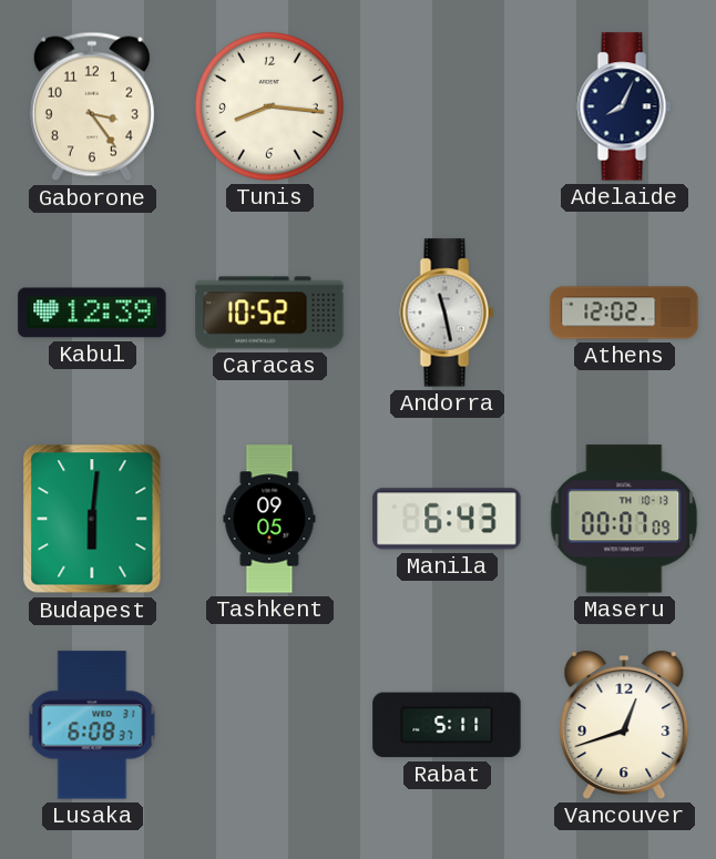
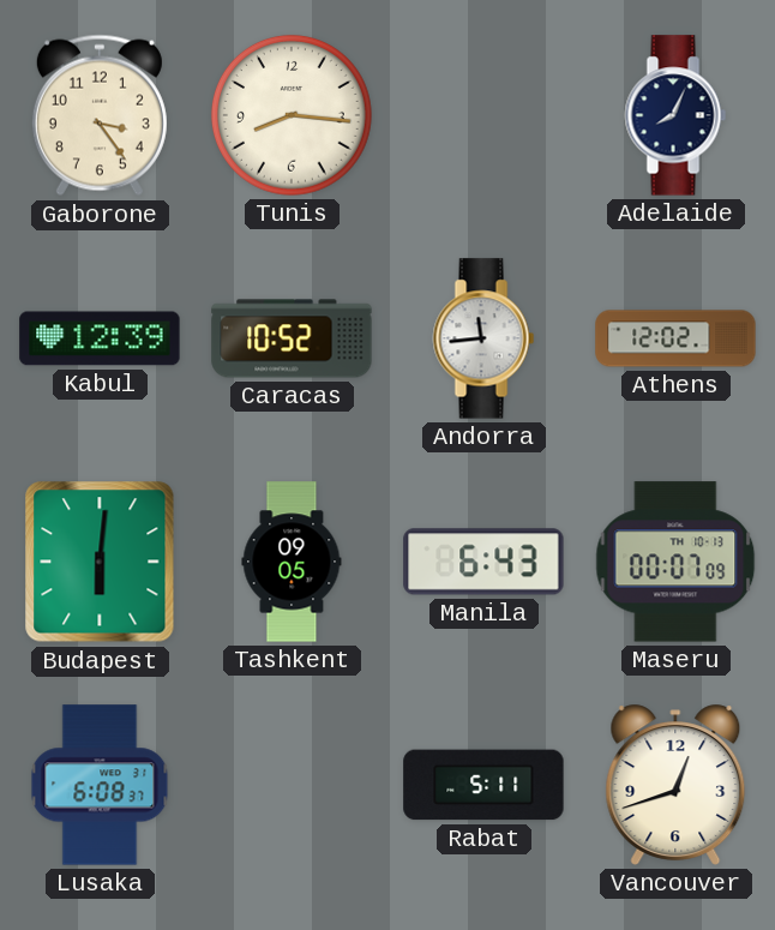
Andorra: 11:28 -> 11:44 (483, 338)
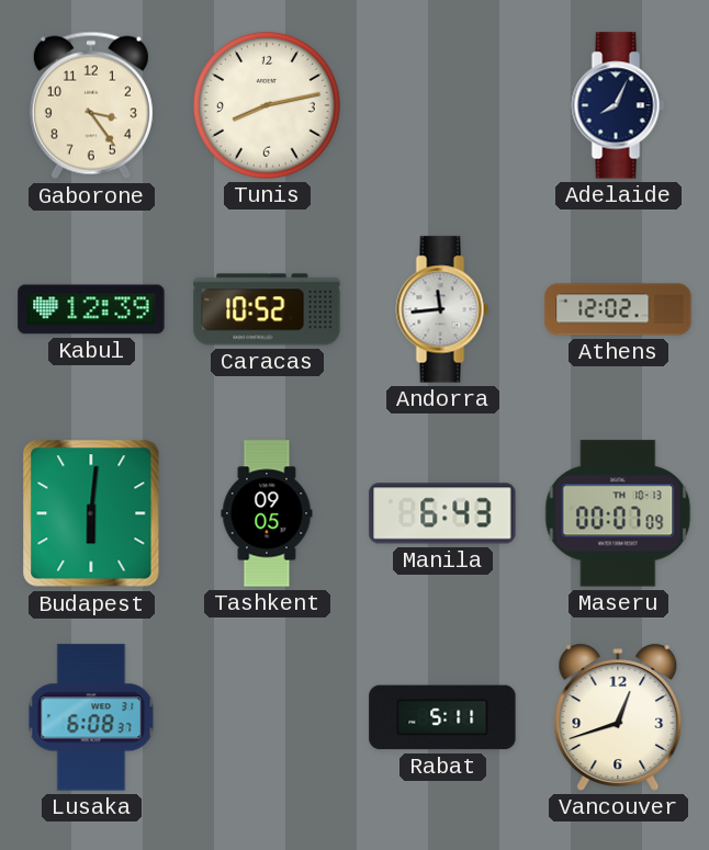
Tunis: 8:16 -> 8:13 (267, 105)
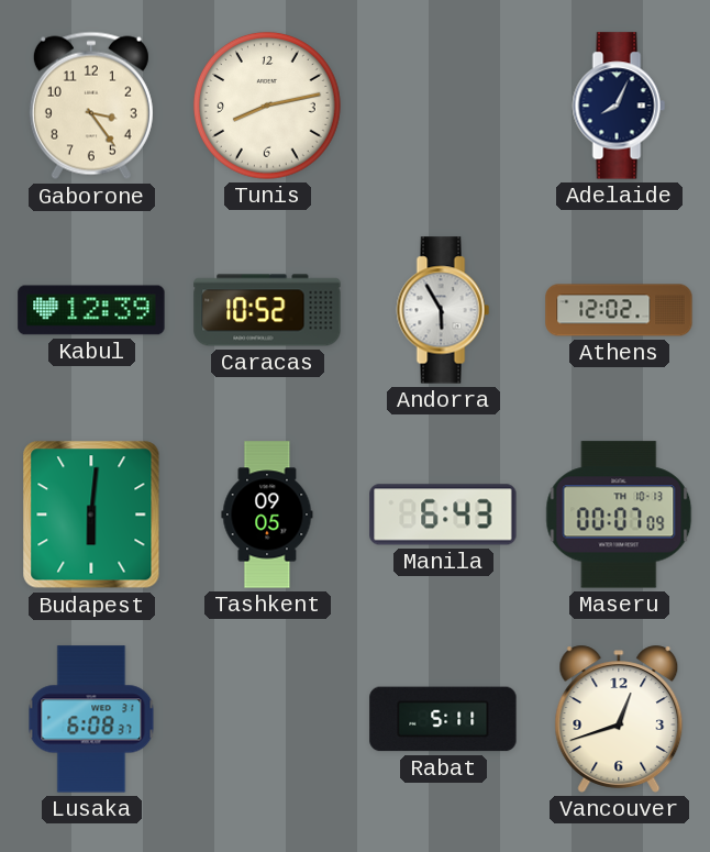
Andorra: 11:44 -> 5:55 (443, 310)
